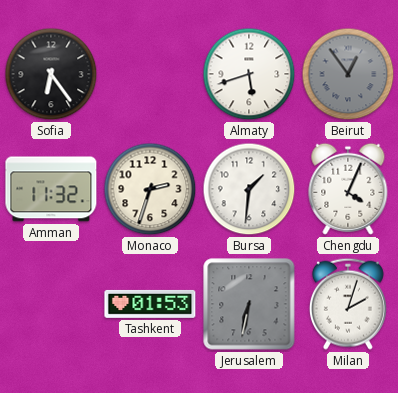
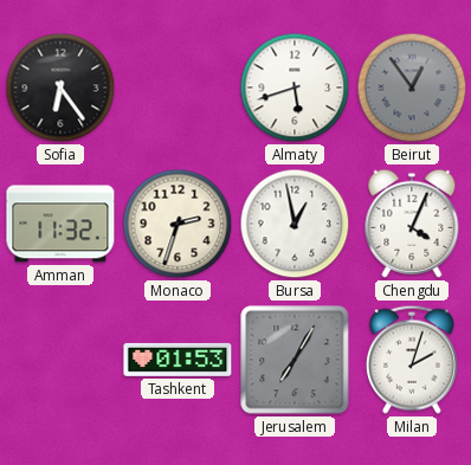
Bursa: 1:31 -> 12:58 (295, 224)
Jerusalem: 6:32 -> 7:05 (295, 360)
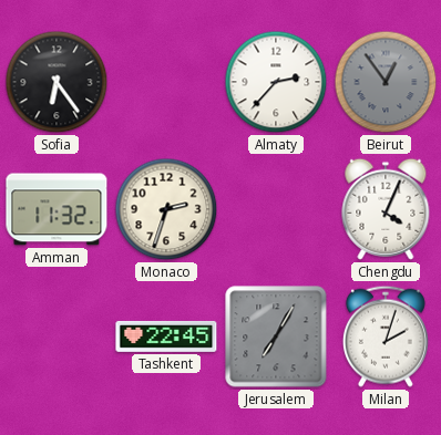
Almaty: 5:42 -> 2:37 (276, 82)
Bursa: 12:58 -> none (295, 224)
Tashkent: 01:53 -> 22:45 (166, 336)
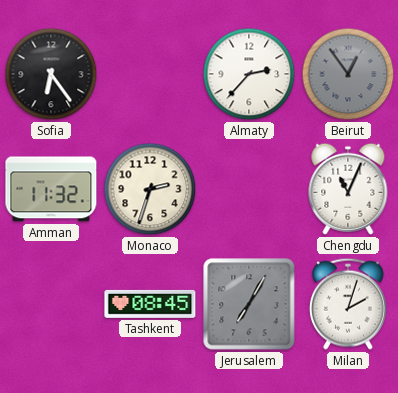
Chengdu: 4:04 -> 11:04 (348, 189)
Tashkent: 22:45 -> 08:45 (150, 304)
